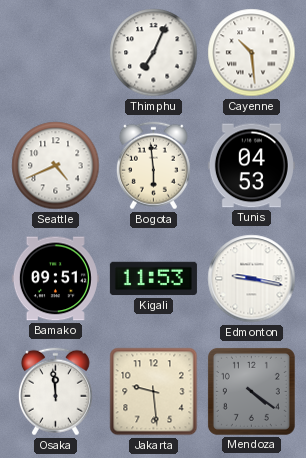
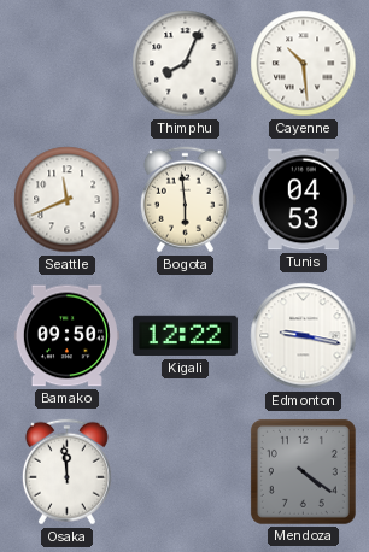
Thimphu: 7:04 -> 8:04 (186, 64)
Seattle: 4:41 -> 11:41 (68, 200)
Bamako: 09:51 -> 09:50 (66, 336)
Kigali: 11:53 -> 12:22 (184, 336)
Jakarta: 9:29 -> none (154, 392)
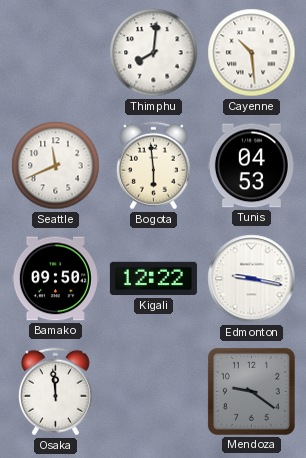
Thimphu: 8:04 -> 8:01 (154, 53)
Mendoza: 4:21 -> 9:21 (251, 391)
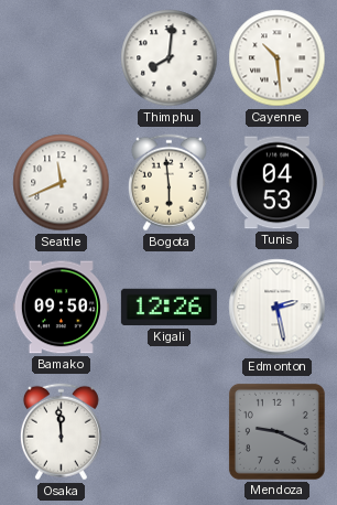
Kigali: 12:22 -> 12:26 (168, 308)
Edmonton: 9:17 -> 2:28 (278, 308)
Mendoza: 9:21 -> 9:19 (276, 431)
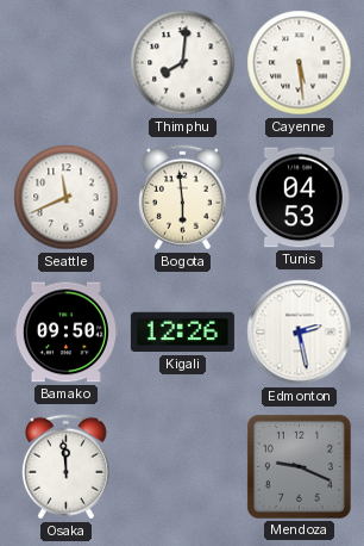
Cayenne: 10:29 -> 5:29 (300, 63)
